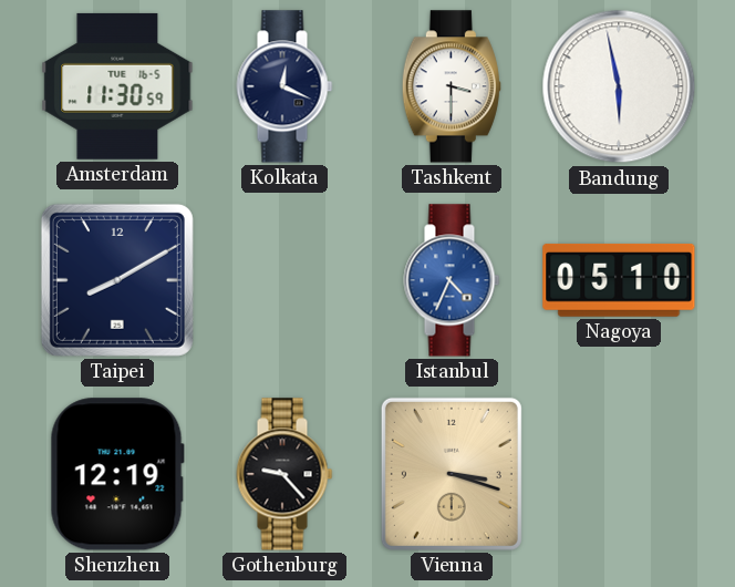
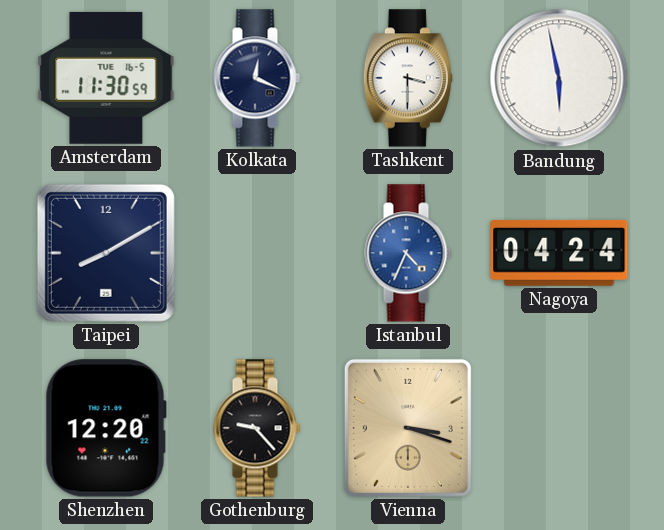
Nagoya: 05:10 -> 04:24 (559, 253)
Shenzhen: 12:19 -> 12:20 (106, 428)
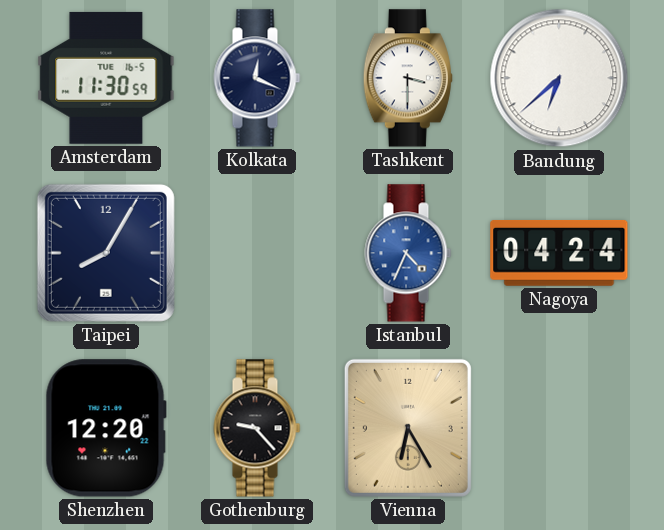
Bandung: 5:58 -> 6:38 (559, 78)
Taipei: 8:10 -> 8:05 (106, 253)
Vienna: 3:18 -> 6:25 (408, 428)
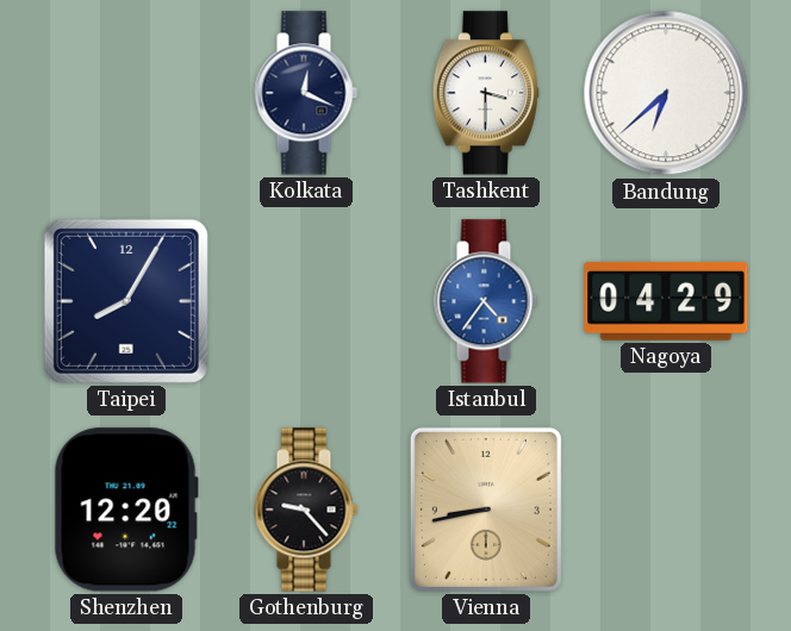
Amsterdam: 11:30 -> none (106, 78)
Istanbul: 4:34 -> 4:36 (486, 301)
Nagoya: 04:24 -> 04:29 (666, 301)
Vienna: 6:25 -> 8:43 (486, 510)
